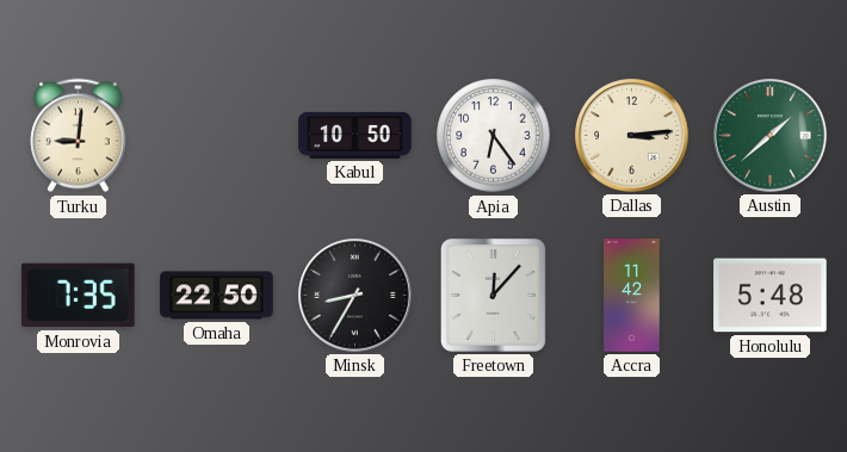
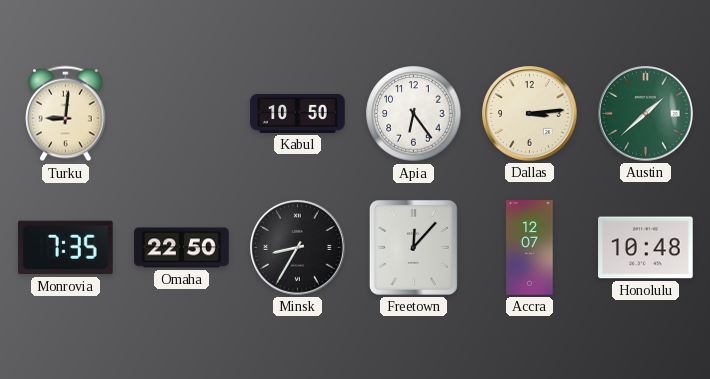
Accra: 11:42 -> 12:07 (530, 248)
Honolulu: 5:48 -> 10:48 (646, 248)
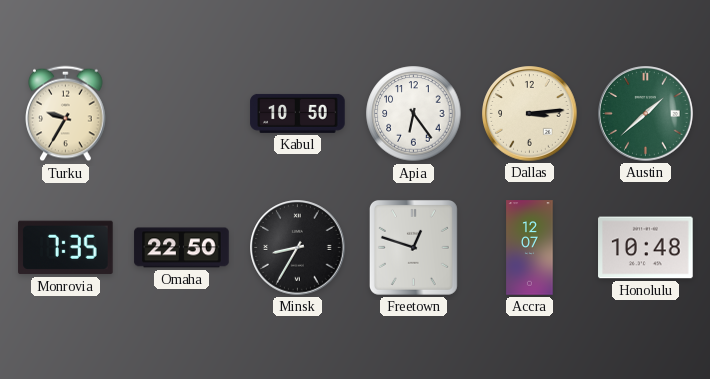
Turku: 9:01 -> 9:35 (66, 114)
Freetown: 12:07 -> 12:48 (413, 247)
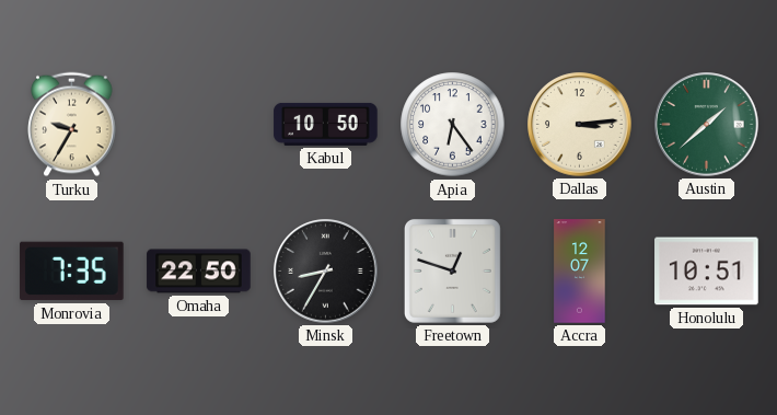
Honolulu: 10:48 -> 10:51 (707, 272)
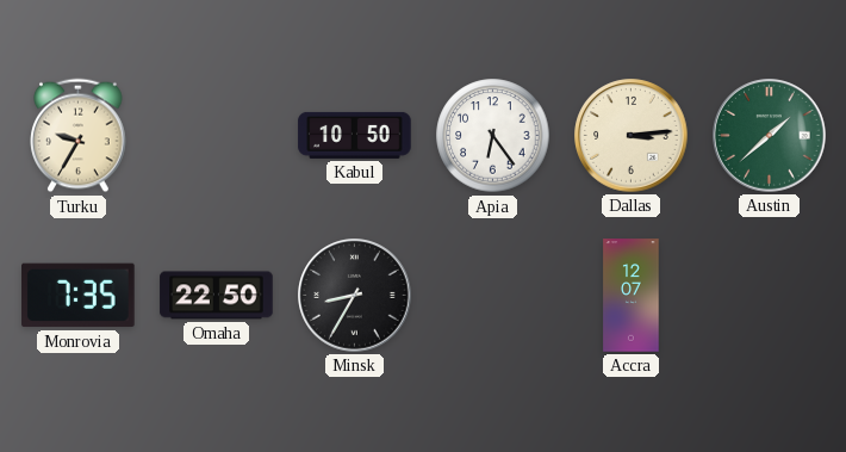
Freetown: 12:48 -> none (452, 270)
Honolulu: 10:51 -> none (707, 272)
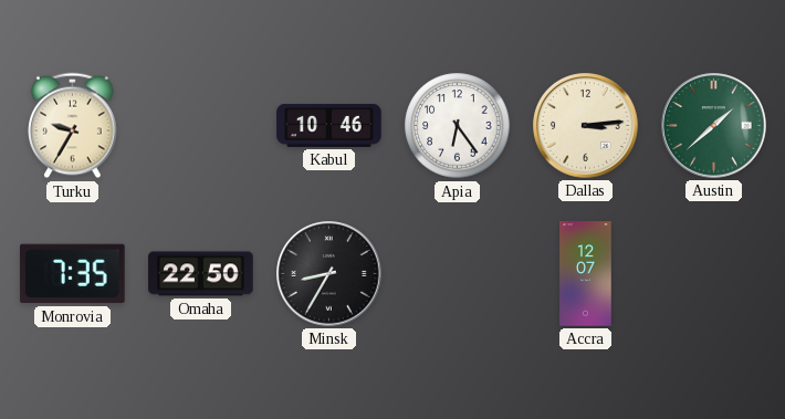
Kabul: 10:50 -> 10:46 (329, 125)
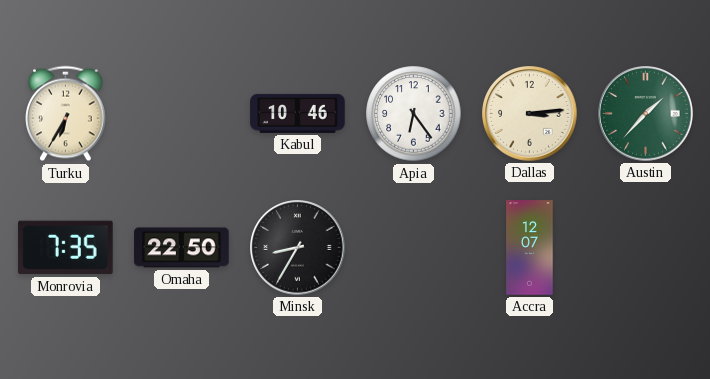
Turku: 9:35 -> 6:35 (66, 114)
Austin: 1:38 -> 1:37 (646, 114)
